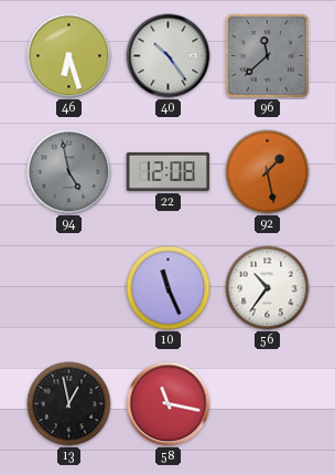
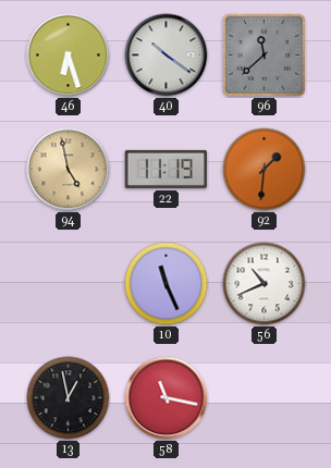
40: 10:24 -> 10:21 (167, 56)
94 dial: grey -> champagne (69, 170)
22: 12:08 -> 11:19 (167, 169)
92: 1:28 -> 1:31 (265, 170)
56: 10:36 -> 10:41 (265, 284)
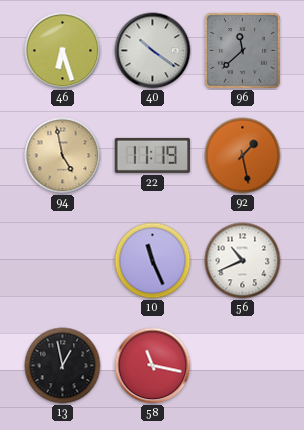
92: 1:31 -> 1:28 (243, 156)
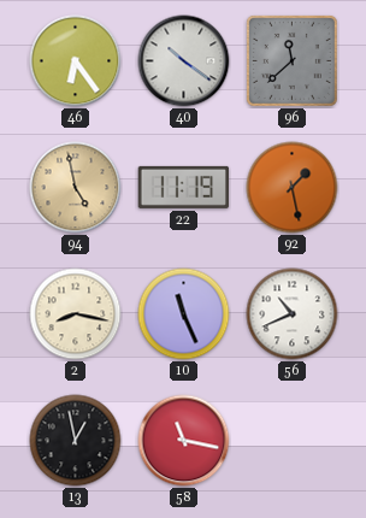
46: 6:27 -> 6:24 (76, 61)
2: none -> 8:17 (76, 314)
